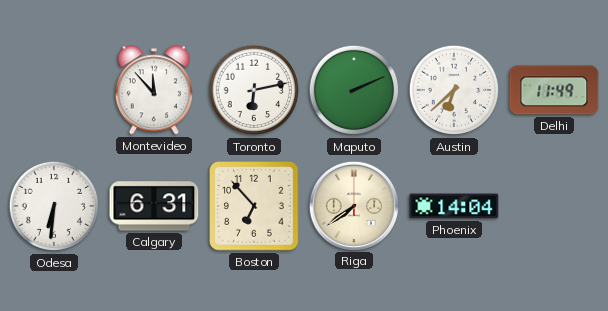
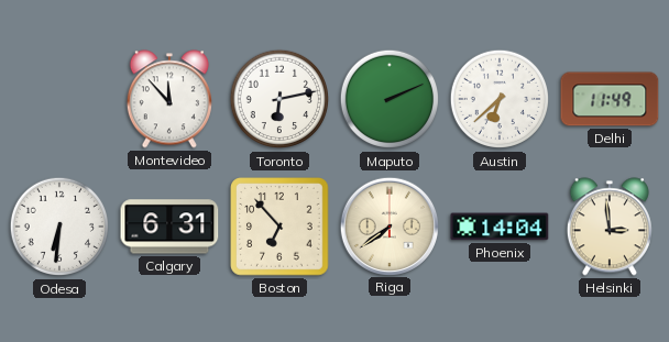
Helsinki: none -> 2:59 (610, 227)
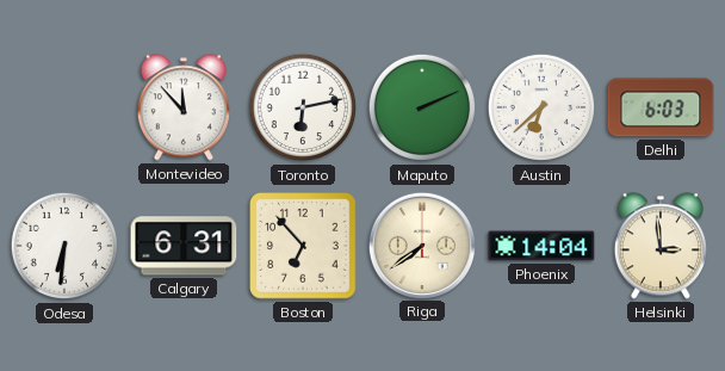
Delhi: 11:49 -> 6:03 (661, 107)
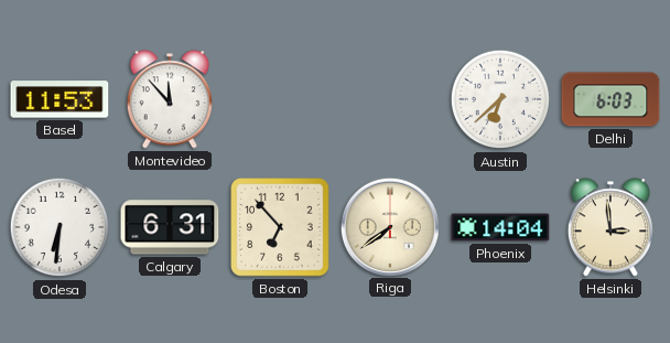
Basel: none -> 11:53 (60, 99)
Toronto: 6:13 -> none (303, 107)
Maputo: 2:11 -> none (422, 107)
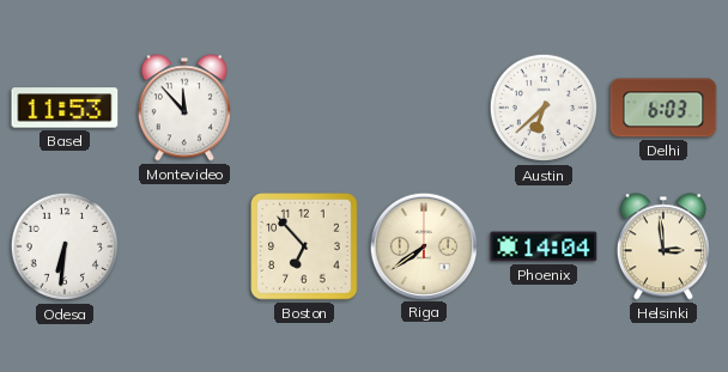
Calgary: 6:31 -> none (170, 227)
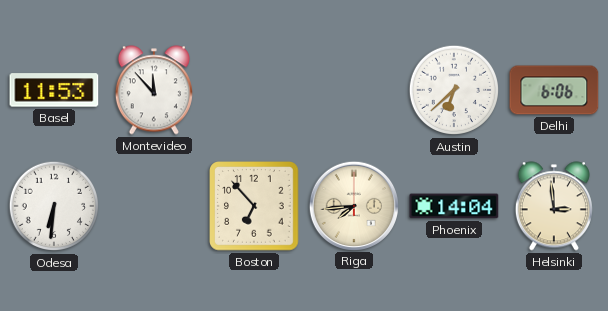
Delhi: 6:03 -> 6:06 (554, 90)
Riga: 7:39 -> 7:44 (353, 205)
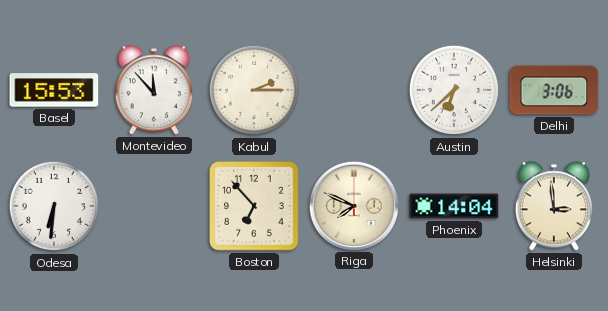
Basel: 11:53 -> 15:53 (54, 90)
Kabul: none -> 2:15 (254, 90)
Delhi: 6:06 -> 3:06 (554, 90)
Riga: 7:44 -> 7:49 (353, 205)
